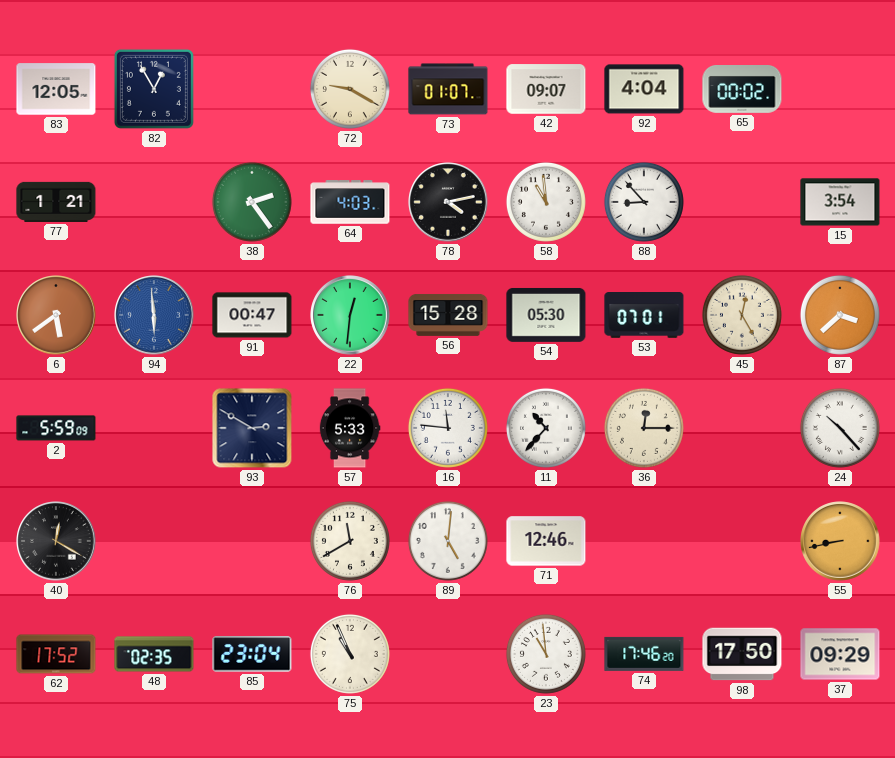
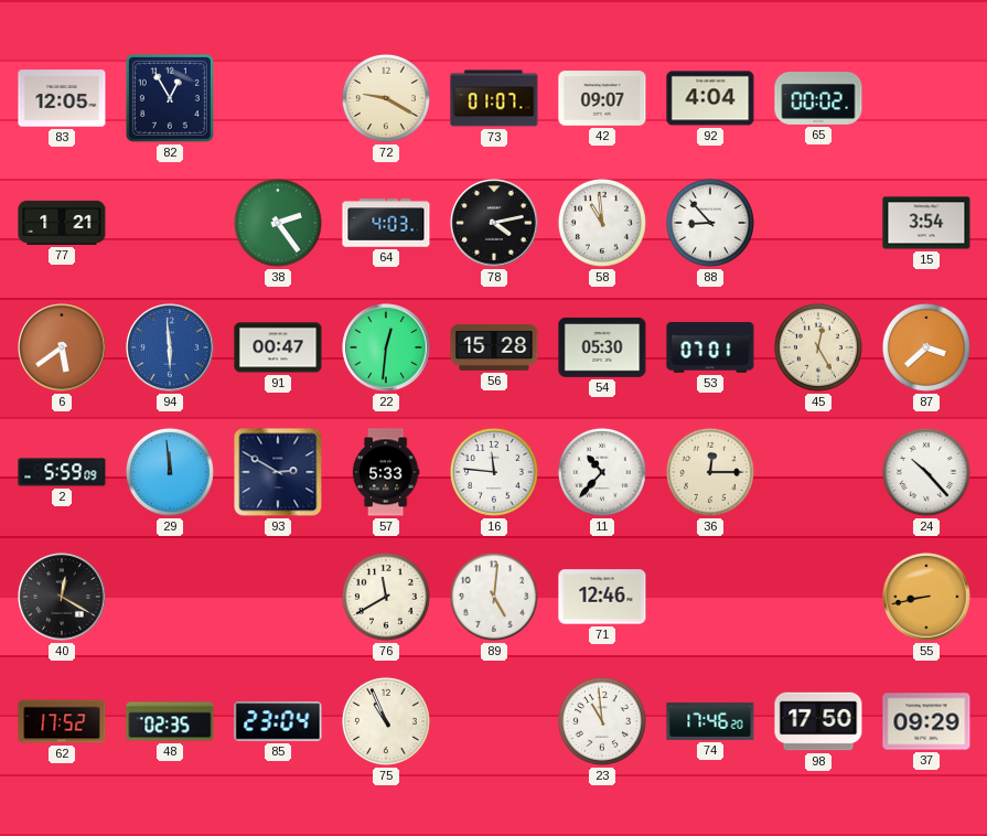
29: none -> 11:59 (170, 472)
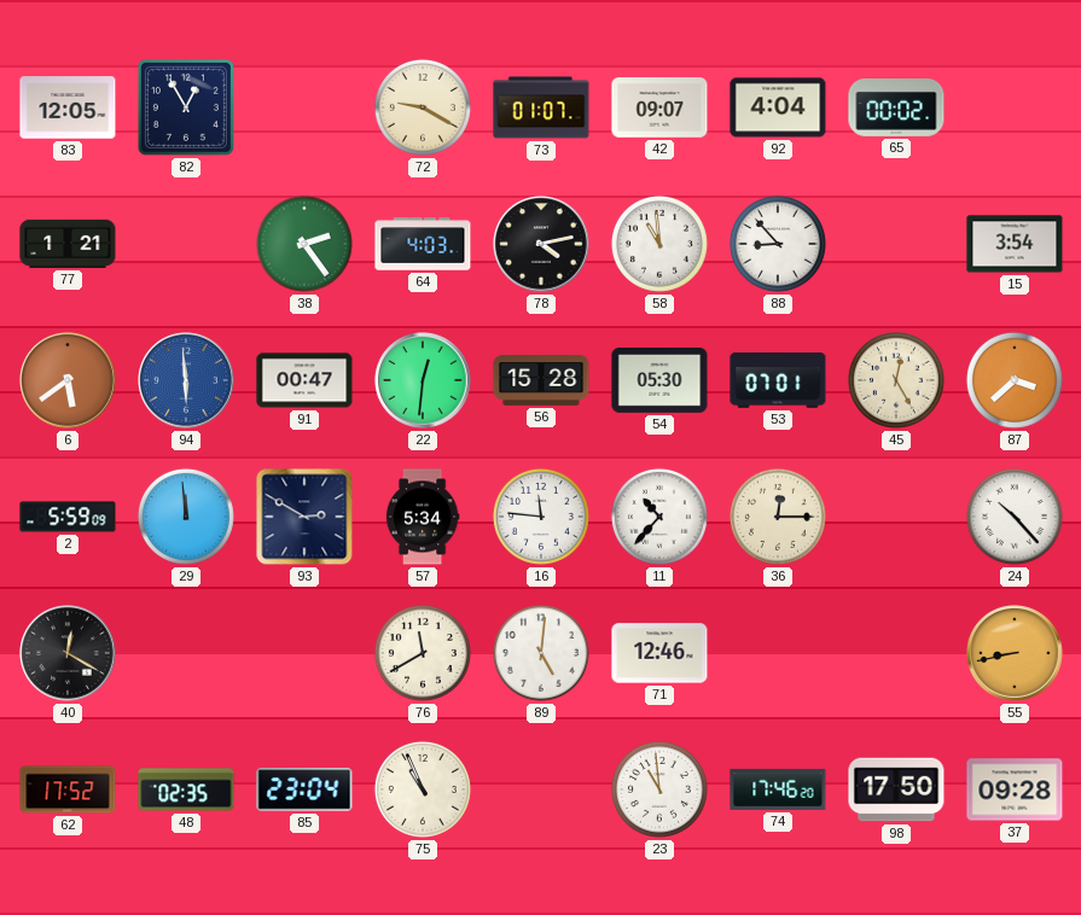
57: 5:33 -> 5:34 (423, 517)
37: 09:29 -> 09:28 (1015, 789)
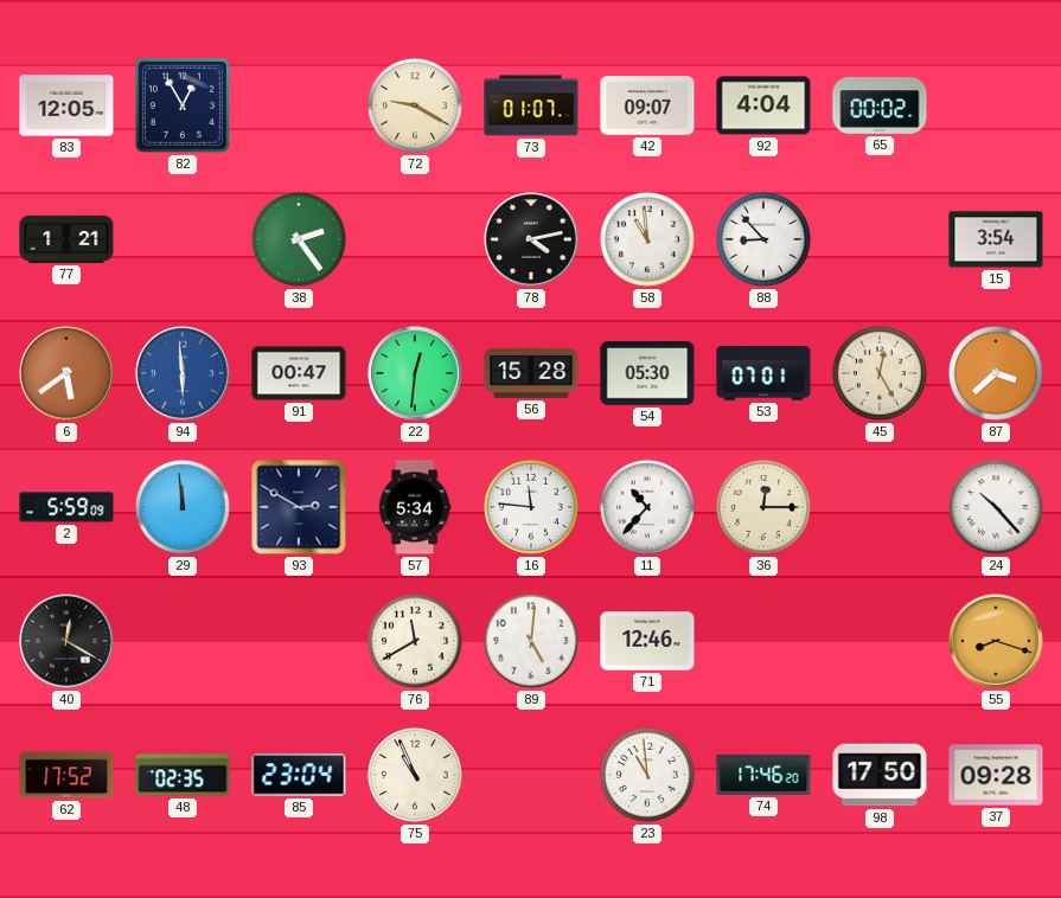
64: 4:03 -> none (423, 244)
55: 8:43 -> 8:18 (996, 641)
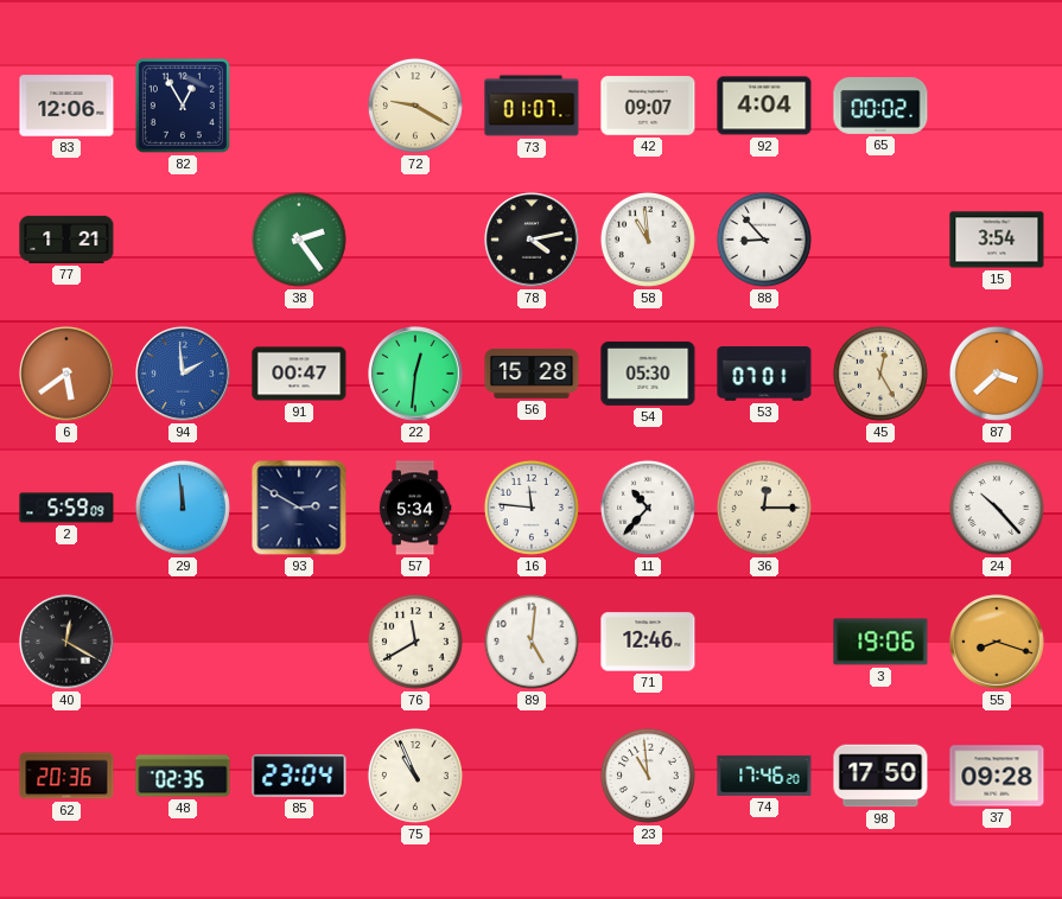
83: 12:05 -> 12:06 (66, 106)
94: 5:59 -> 1:59 (183, 374)
3: none -> 19:06 (880, 642)
62: 17:52 -> 20:36 (66, 776)
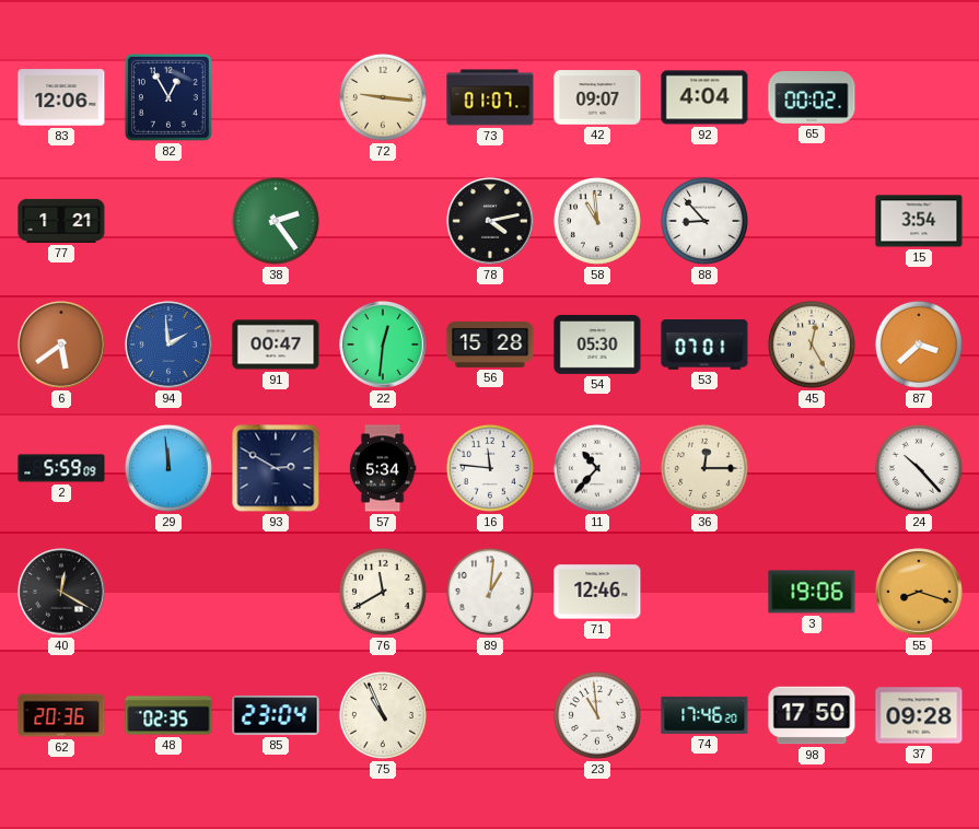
72: 9:20 -> 9:16 (383, 97)
89: 5:01 -> 1:01 (490, 592)
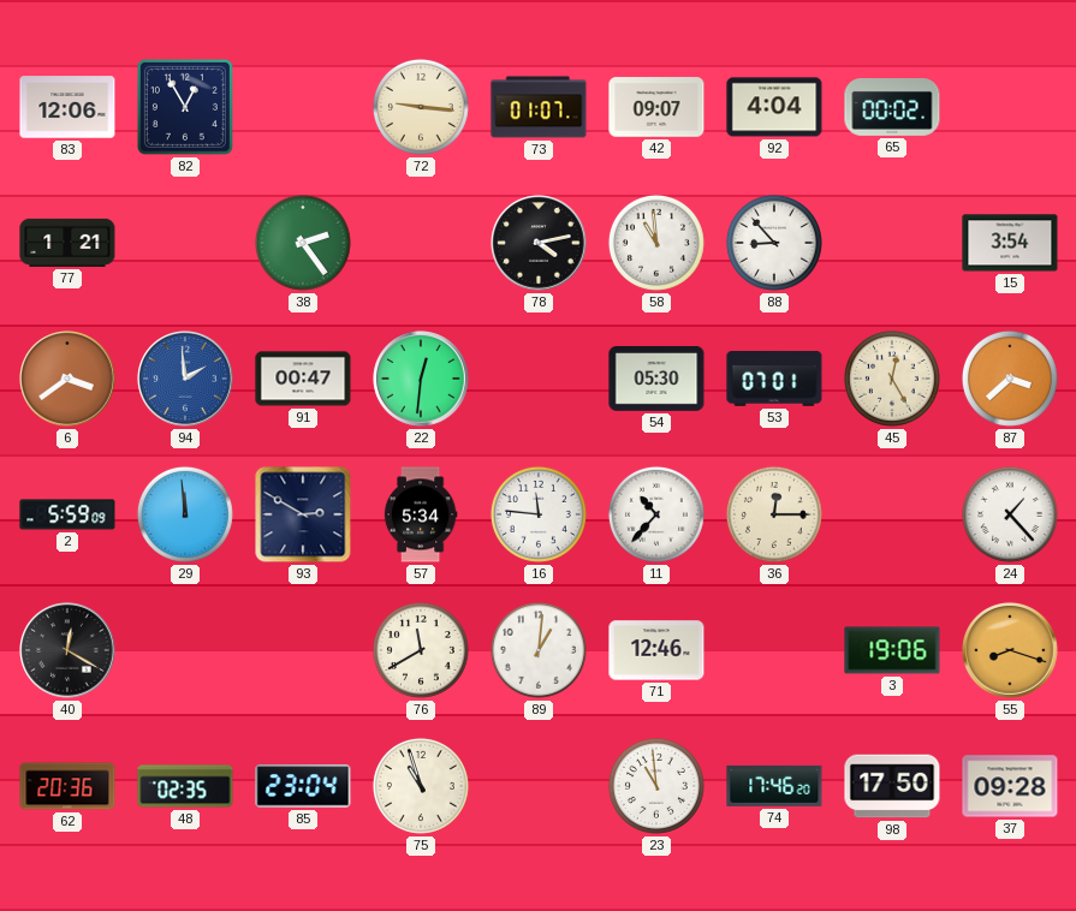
6: 5:39 -> 3:39 (67, 379)
56: 15:28 -> none (490, 345)
24: 10:23 -> 1:23 (1010, 514)
75: 10:56 -> 10:57 (421, 786)
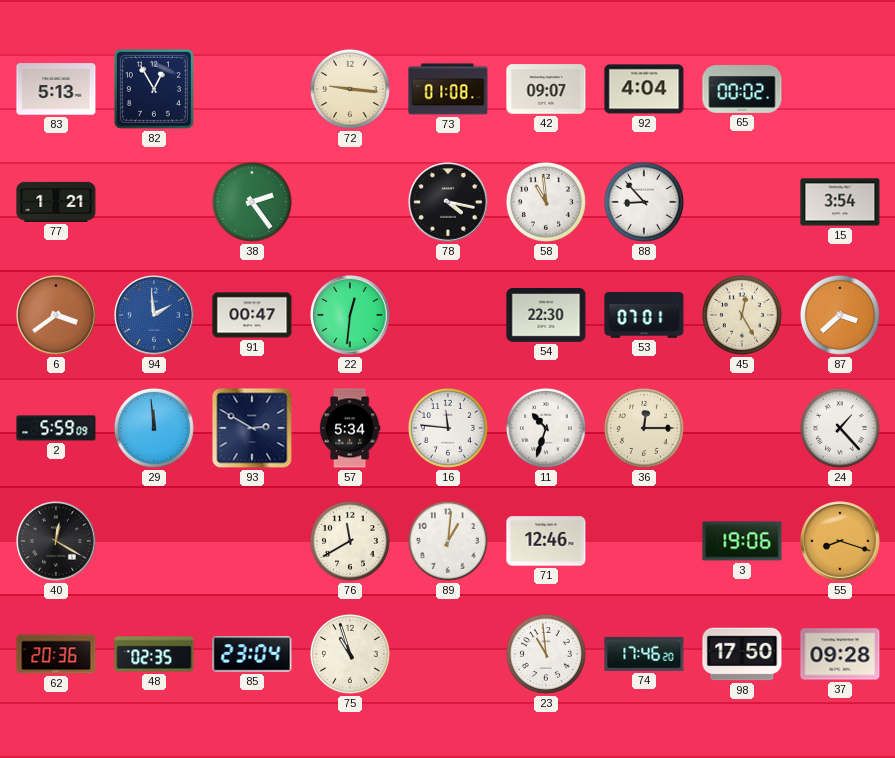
83: 12:06 -> 5:13 (56, 89)
73: 01:07 -> 01:08 (448, 89)
78: 4:13 -> 4:17 (448, 202)
54: 05:30 -> 22:30 (546, 315)
11: 10:37 -> 10:33 (546, 428)
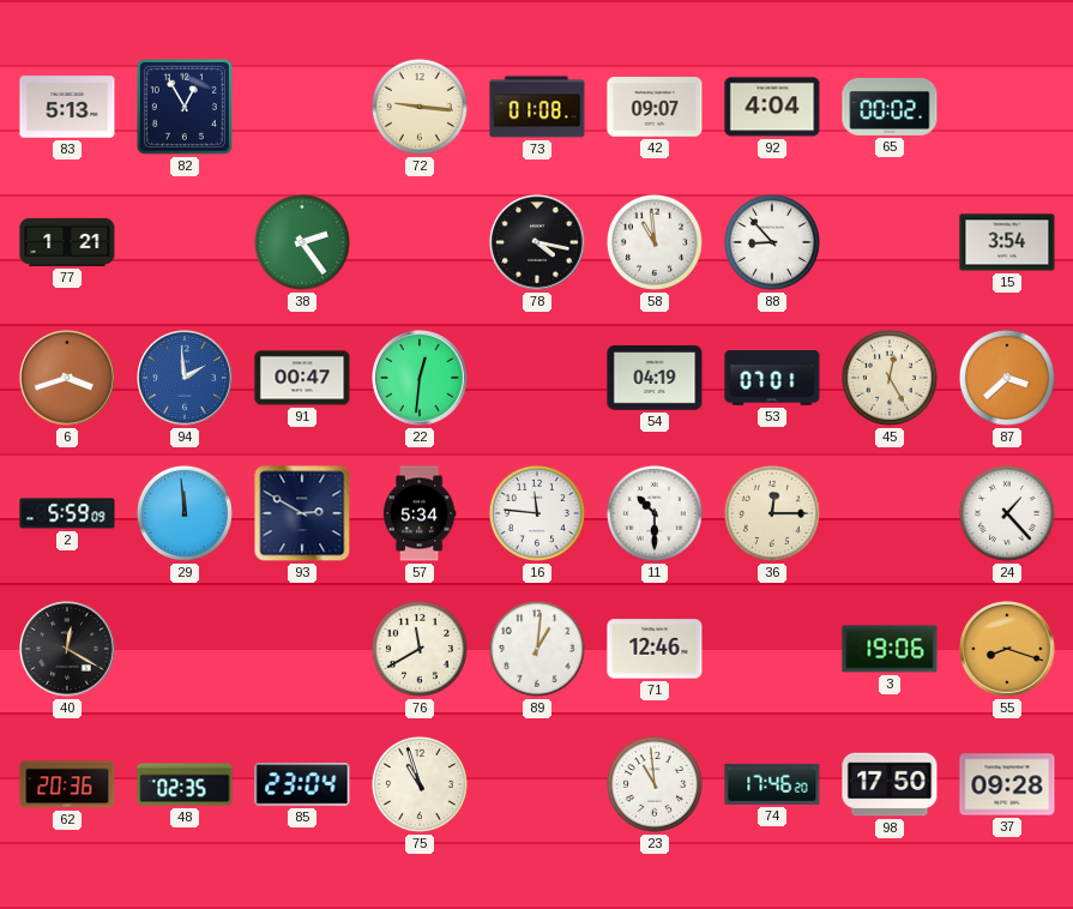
6: 3:39 -> 3:42 (67, 378)
54: 22:30 -> 04:19 (655, 378)
11: 10:33 -> 10:30 (655, 513)
